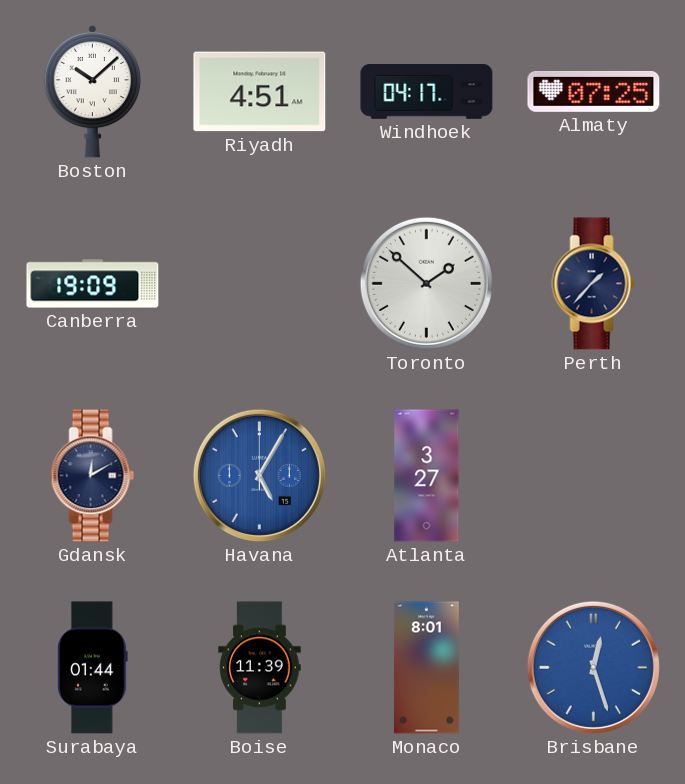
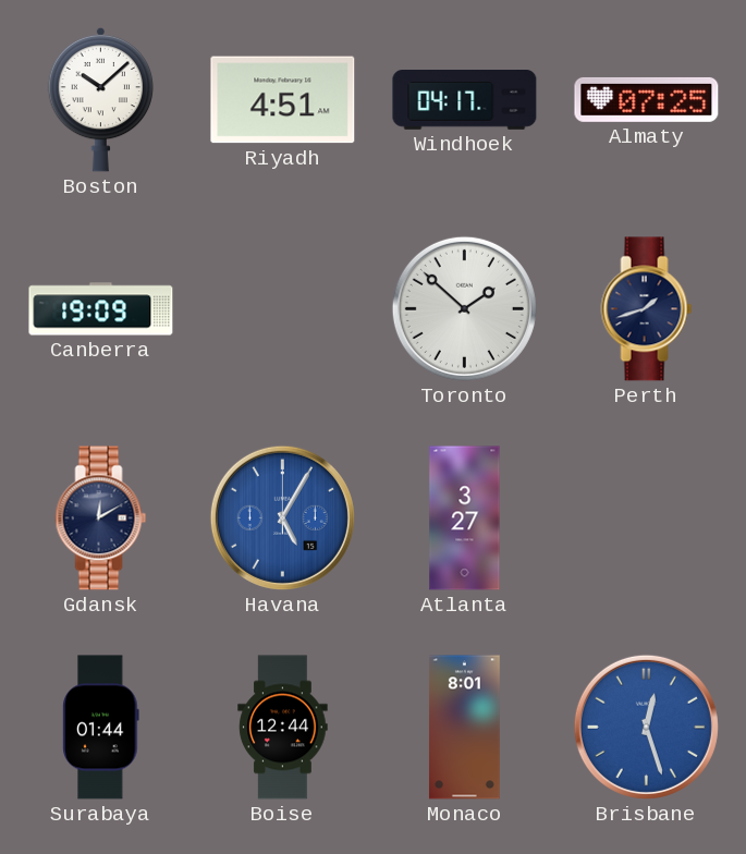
Perth: 1:37 -> 1:42 (647, 309)
Boise: 11:39 -> 12:44 (283, 728)
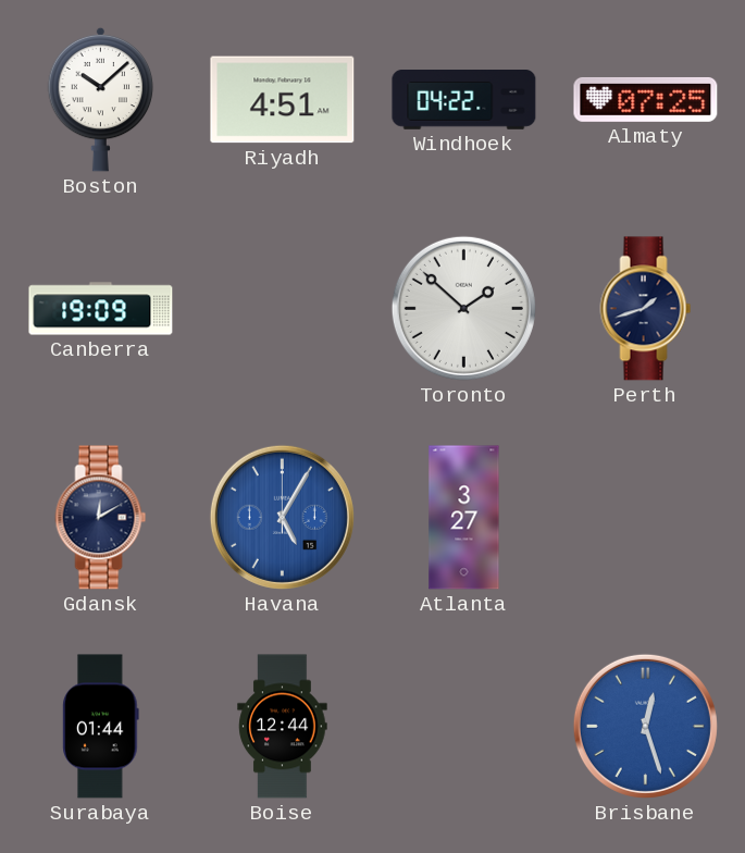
Windhoek: 04:17 -> 04:22 (464, 100)
Monaco: 8:01 -> none (464, 728)
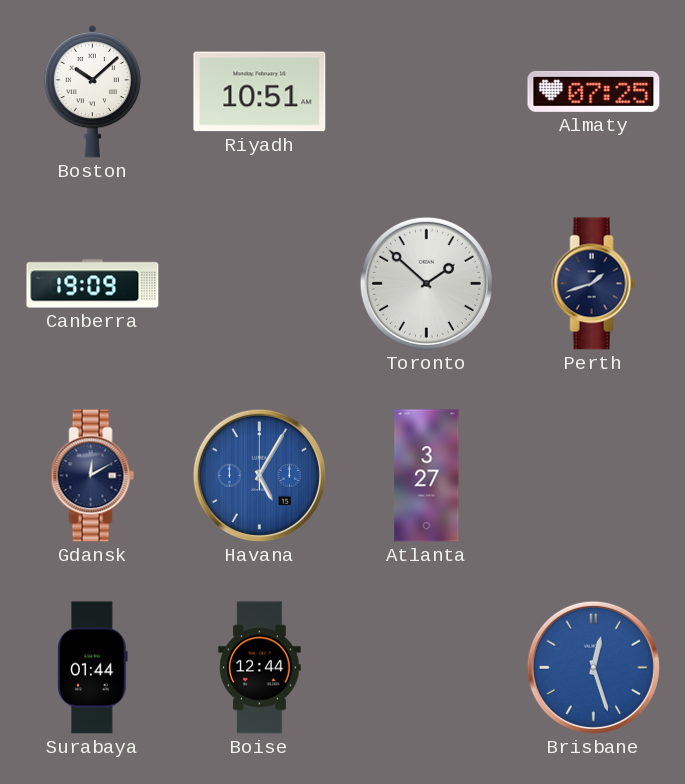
Riyadh: 4:51 -> 10:51 (260, 92)
Windhoek: 04:22 -> none (464, 100)
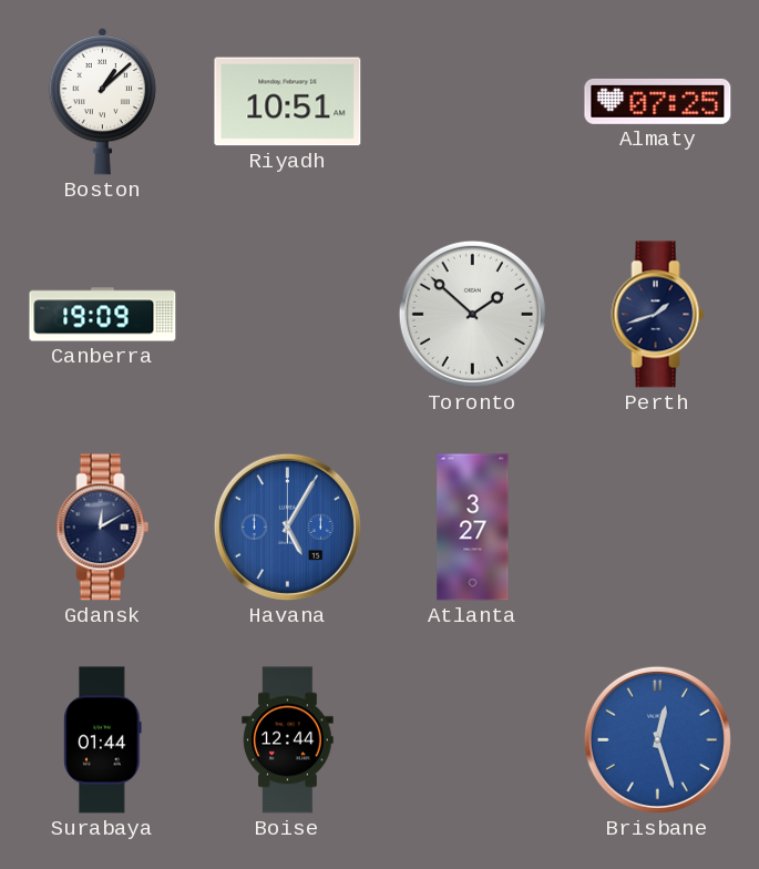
Boston: 10:08 -> 1:08 (103, 101)
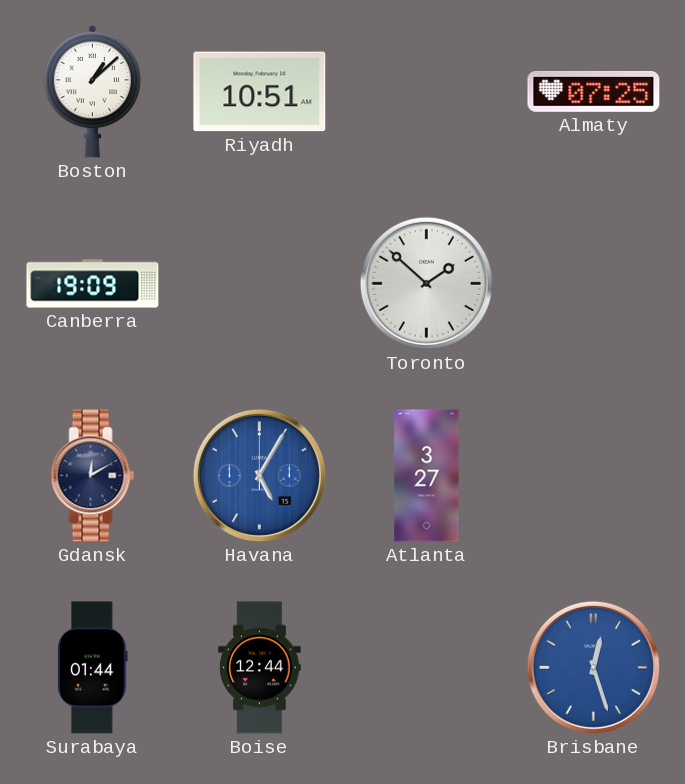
Perth: 1:42 -> none (658, 315)
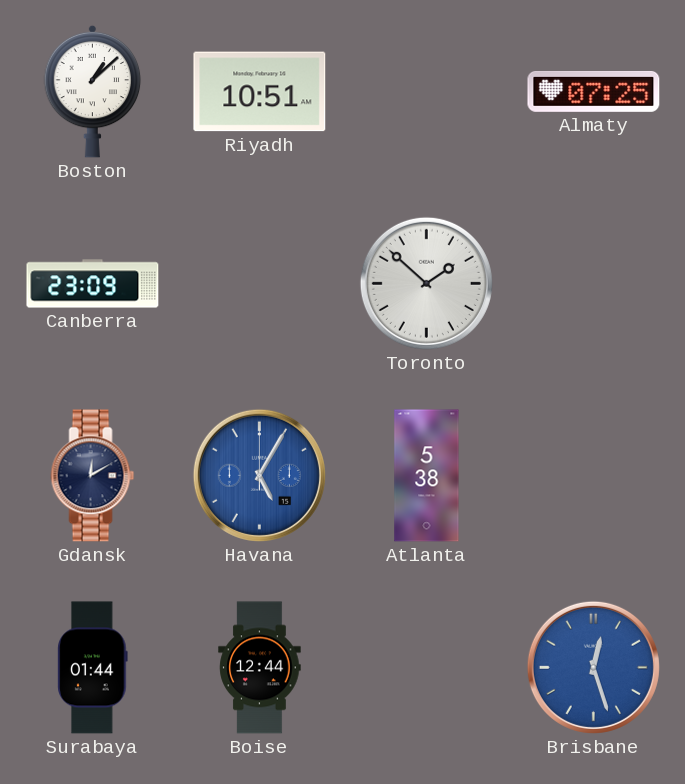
Canberra: 19:09 -> 23:09 (93, 284)
Atlanta: 3:27 -> 5:38 (427, 476)
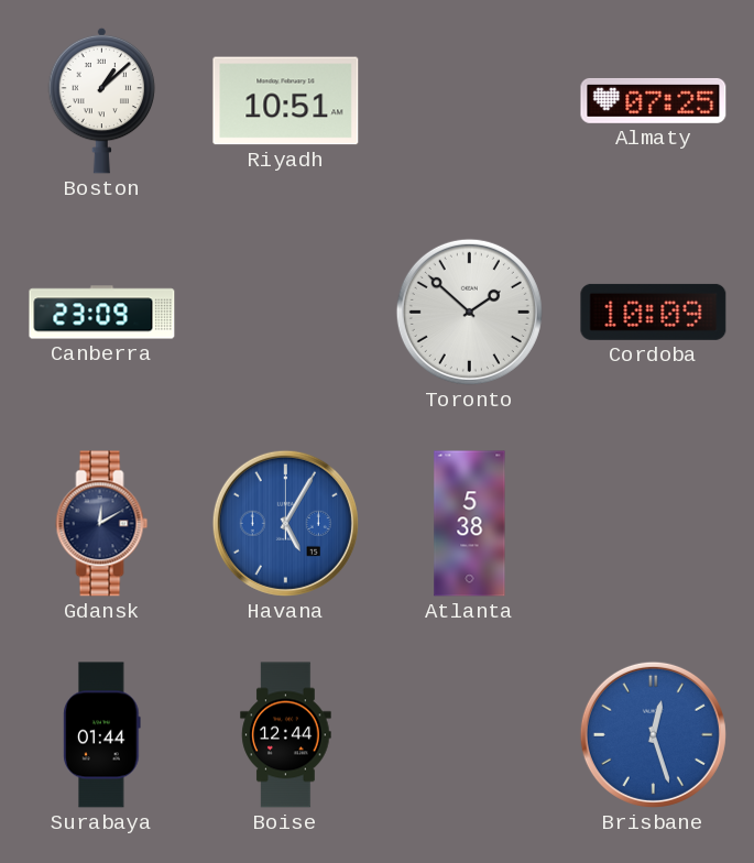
Cordoba: none -> 10:09 (654, 312)
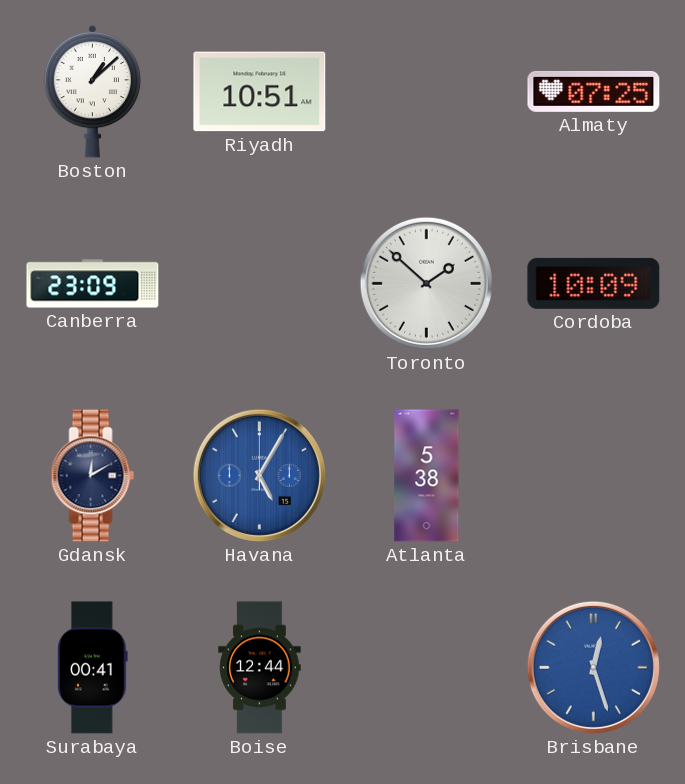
Surabaya: 01:44 -> 00:41 (93, 668)
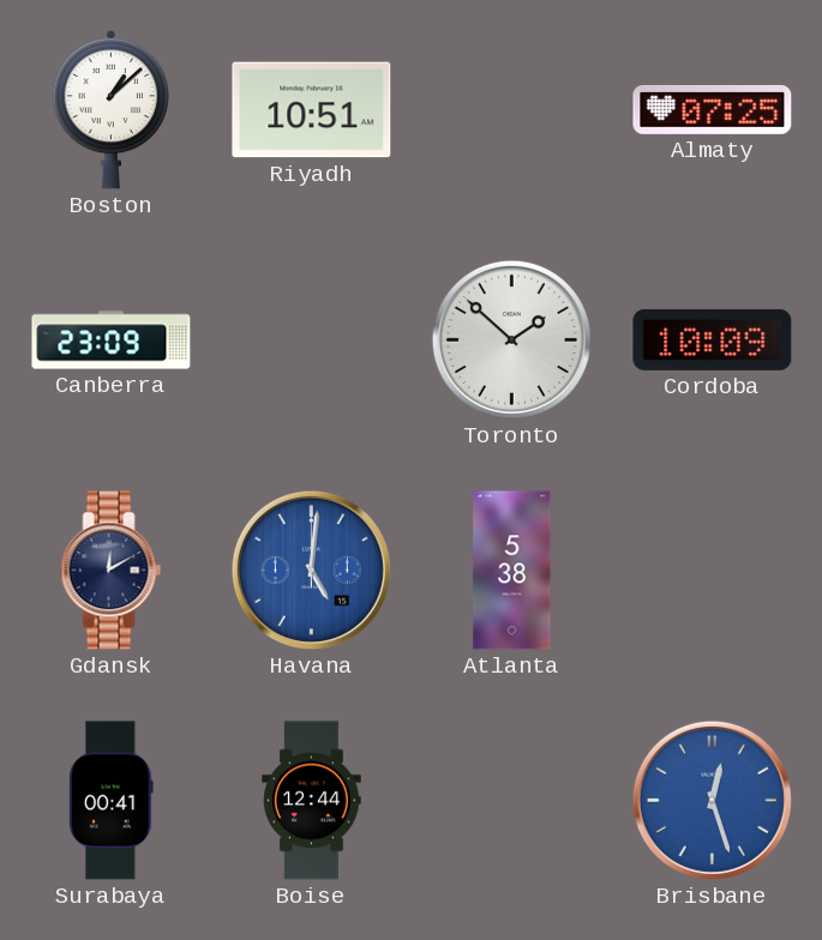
Havana: 5:05 -> 5:01 (311, 570)
